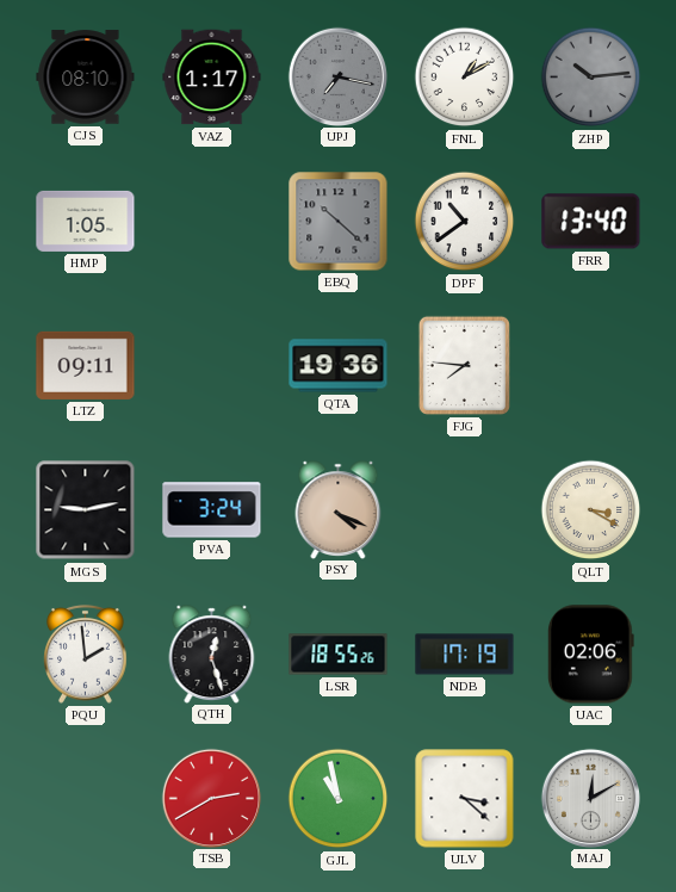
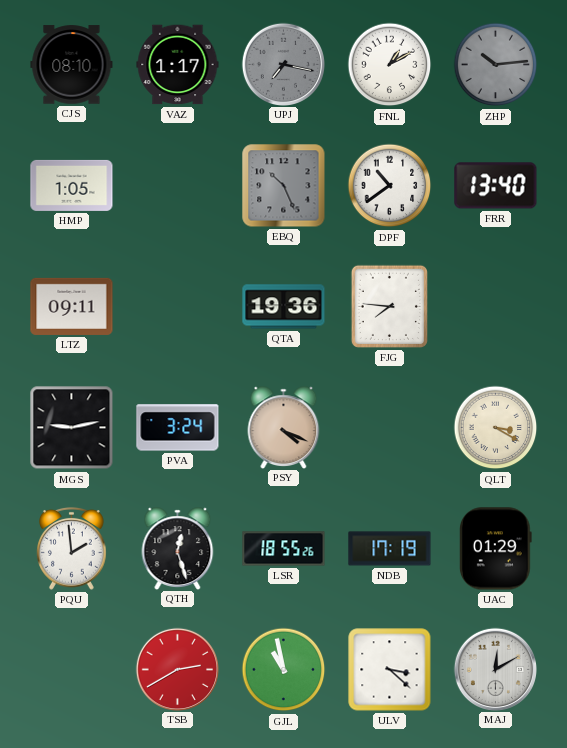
EBQ: 10:22 -> 10:26 (284, 186)
UAC: 02:06 -> 01:29 (496, 549)
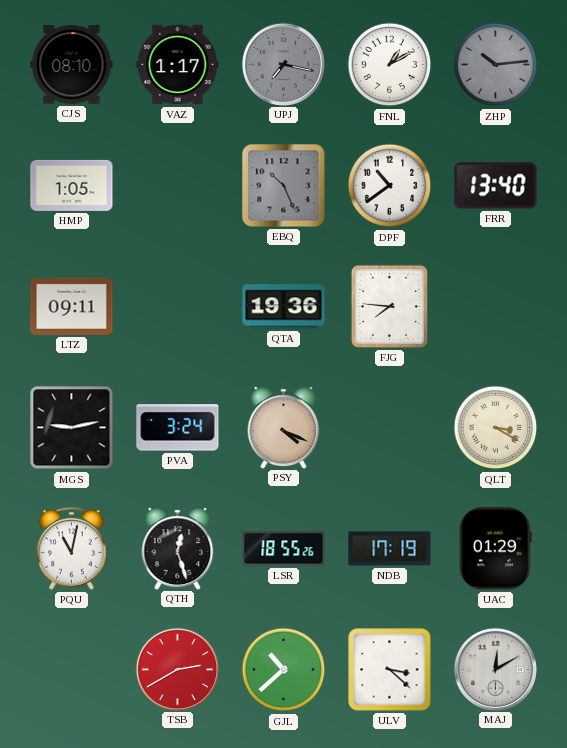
PQU: 1:59 -> 11:02 (72, 548)
GJL: 10:58 -> 10:38 (284, 670)
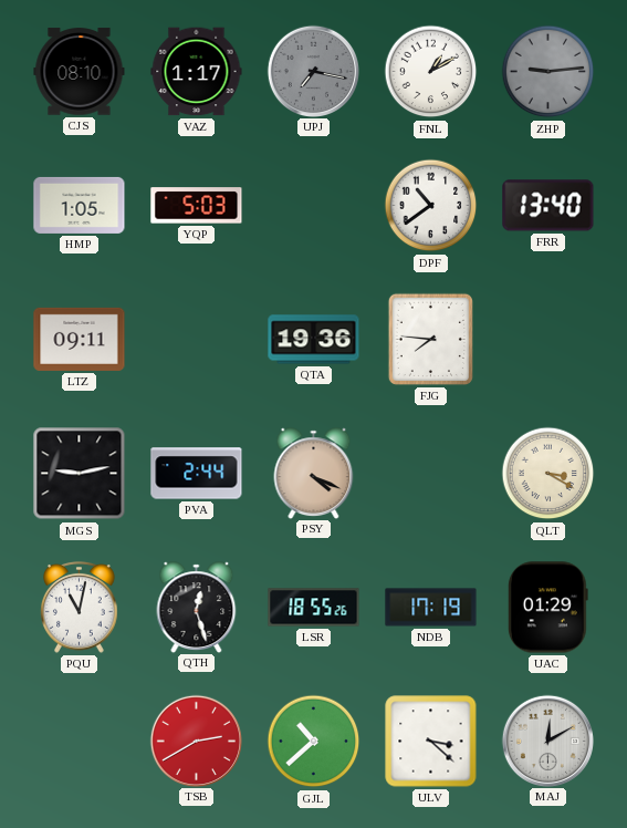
ZHP: 10:14 -> 9:14 (548, 72)
YQP: none -> 5:03 (197, 206)
EBQ: 10:26 -> none (284, 186)
PVA: 3:24 -> 2:44 (197, 474)
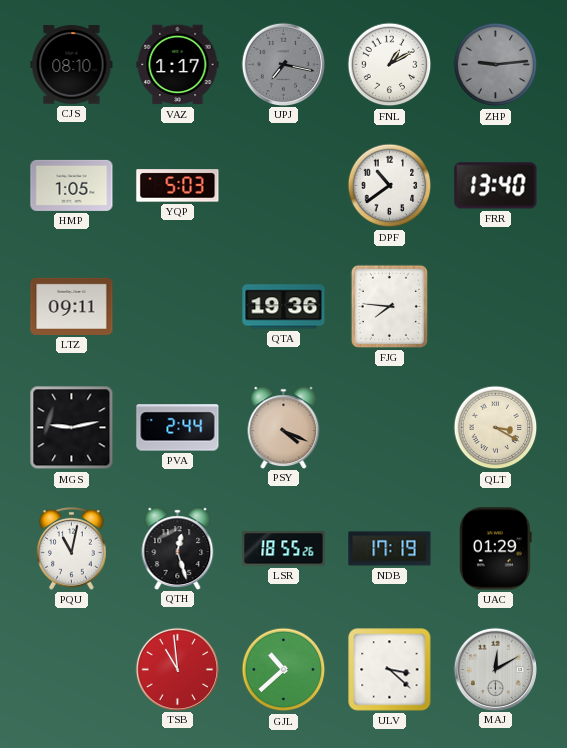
TSB: 2:40 -> 10:59 (177, 669)
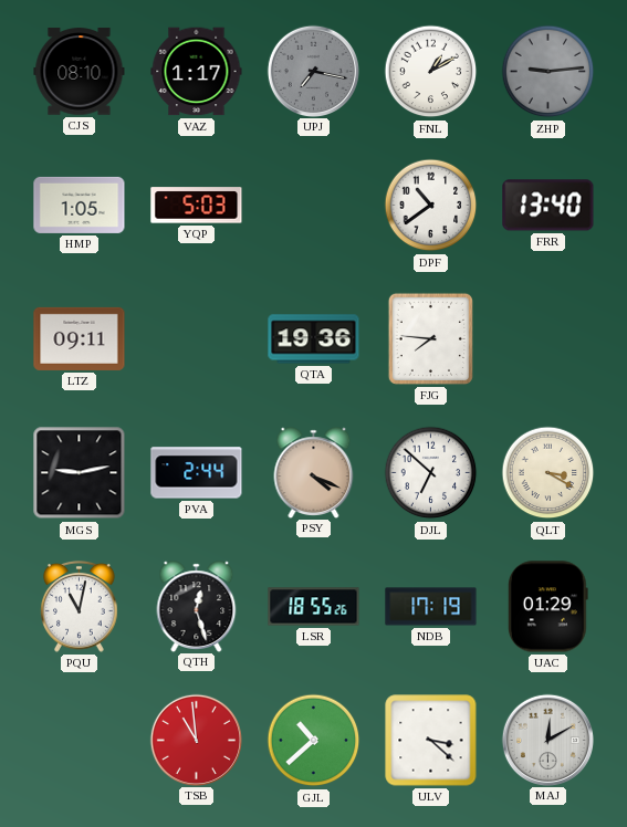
DJL: none -> 6:52 (431, 473)
